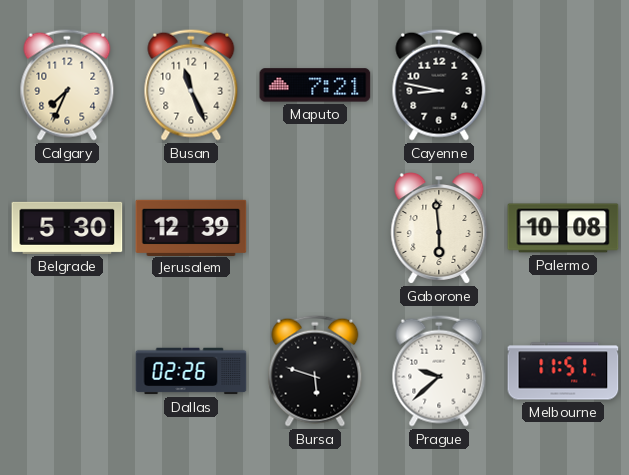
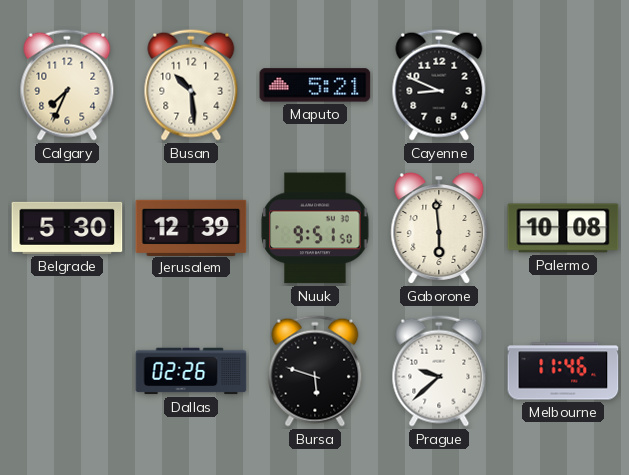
Busan: 11:26 -> 10:29 (191, 85)
Maputo: 7:21 -> 5:21 (315, 85)
Cayenne: 8:47 -> 8:49 (439, 85)
Nuuk: none -> 9:51 (315, 228)
Melbourne: 11:51 -> 11:46 (563, 371)
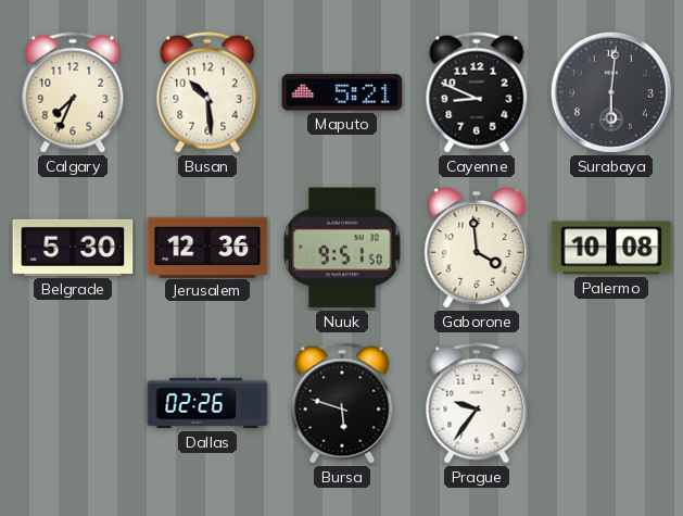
Surabaya: none -> 6:01 (611, 92)
Jerusalem: 12:39 -> 12:36 (207, 247)
Gaborone: 5:59 -> 3:59 (477, 248)
Prague: 9:38 -> 9:36 (477, 403)
Melbourne: 11:46 -> none (563, 371)
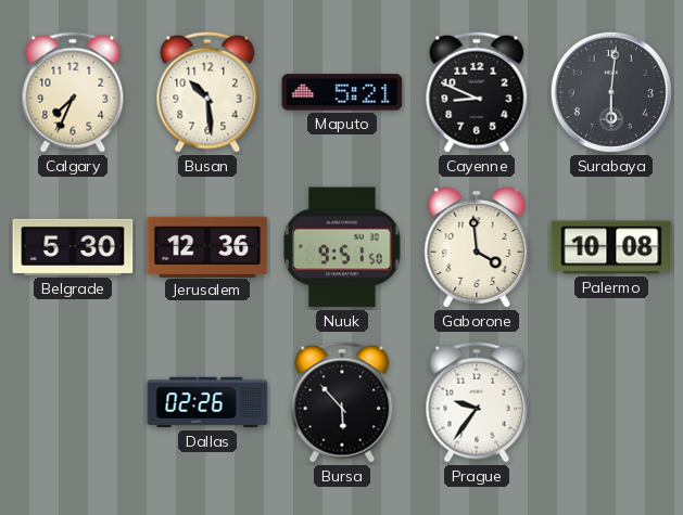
Bursa: 5:48 -> 5:53 (342, 402)
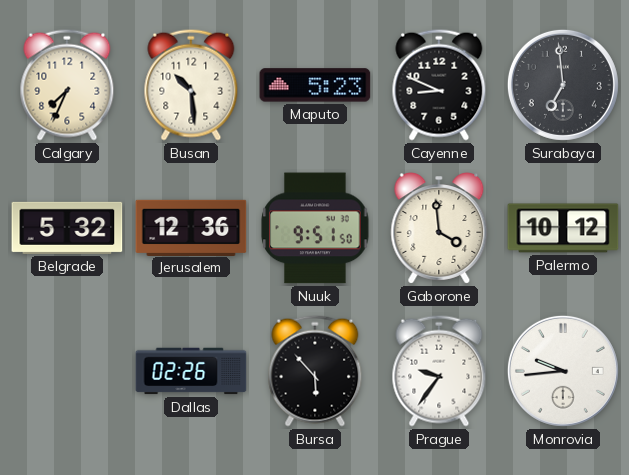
Maputo: 5:21 -> 5:23 (315, 85)
Surabaya: 6:01 -> 6:59 (563, 85)
Belgrade: 5:30 -> 5:32 (67, 228)
Palermo: 10:08 -> 10:12 (563, 228)
Monrovia: none -> 9:44 (563, 371)
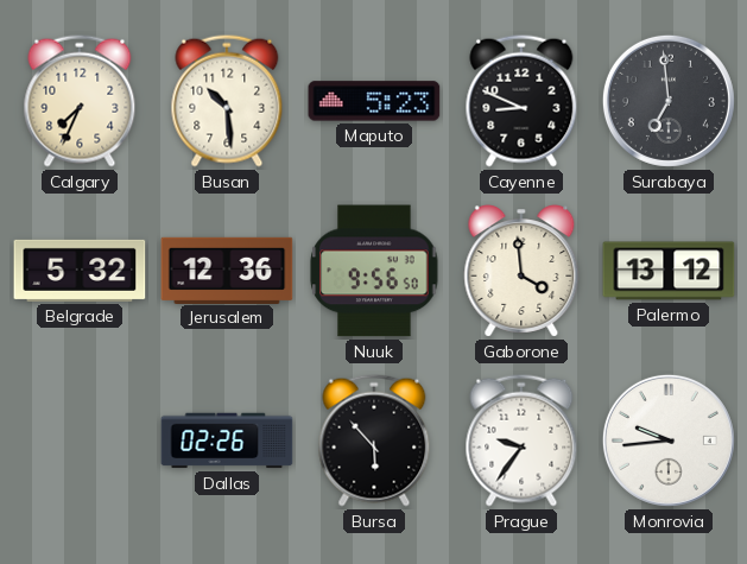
Nuuk: 9:51 -> 9:56 (374, 271)
Palermo: 10:12 -> 13:12 (669, 271)
